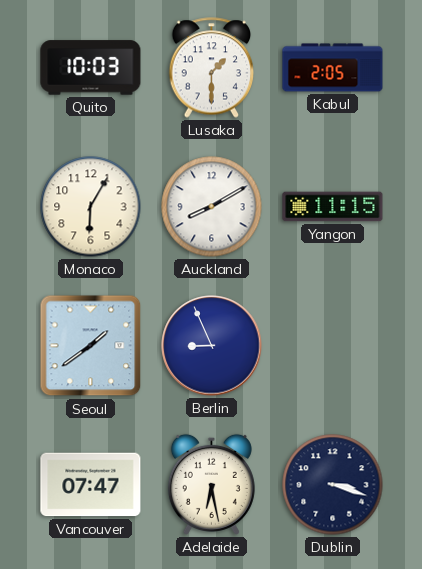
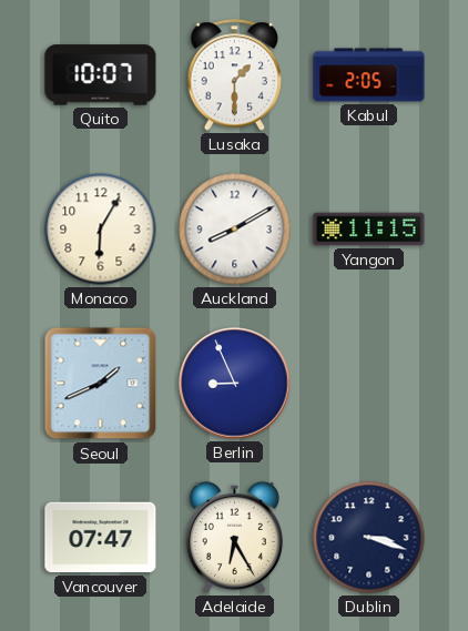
Quito: 10:03 -> 10:07 (101, 75)
Seoul: 1:39 -> 1:41 (101, 384)
Adelaide: 6:28 -> 6:25 (234, 537)
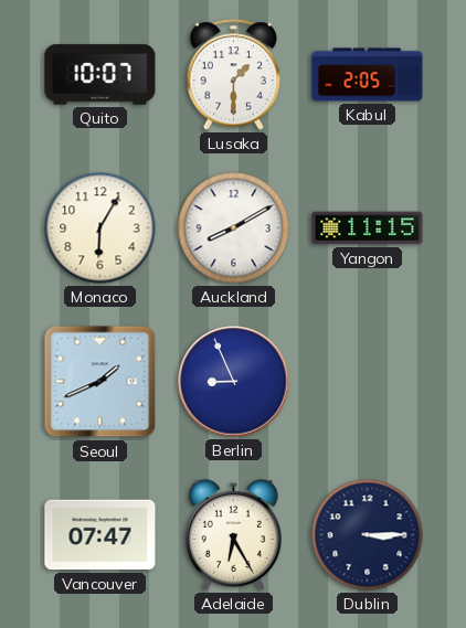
Dublin: 3:18 -> 3:15 (368, 535)
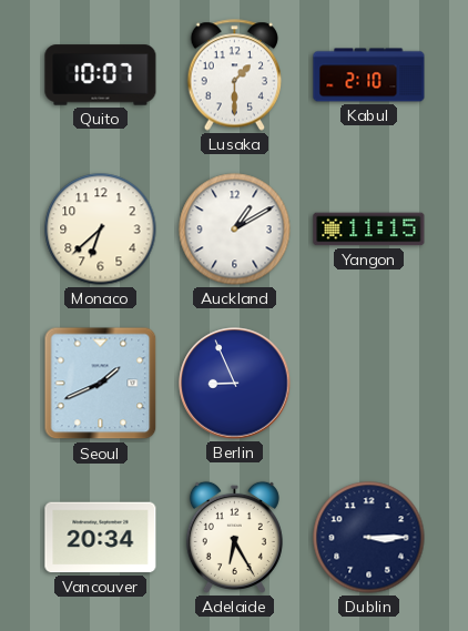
Kabul: 2:05 -> 2:10 (369, 75)
Monaco: 6:05 -> 6:38 (101, 230)
Auckland: 8:10 -> 1:10 (235, 230)
Vancouver: 07:47 -> 20:34 (101, 538)
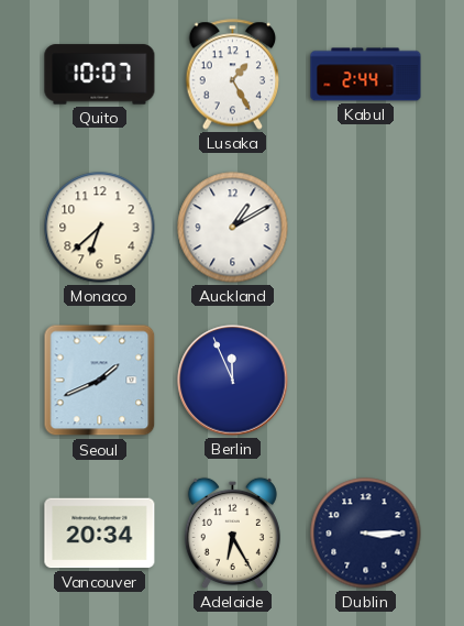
Lusaka: 1:30 -> 1:25 (233, 75)
Kabul: 2:10 -> 2:44 (366, 75)
Yangon: 11:15 -> none (369, 230)
Berlin: 8:56 -> 11:56 (233, 381)
